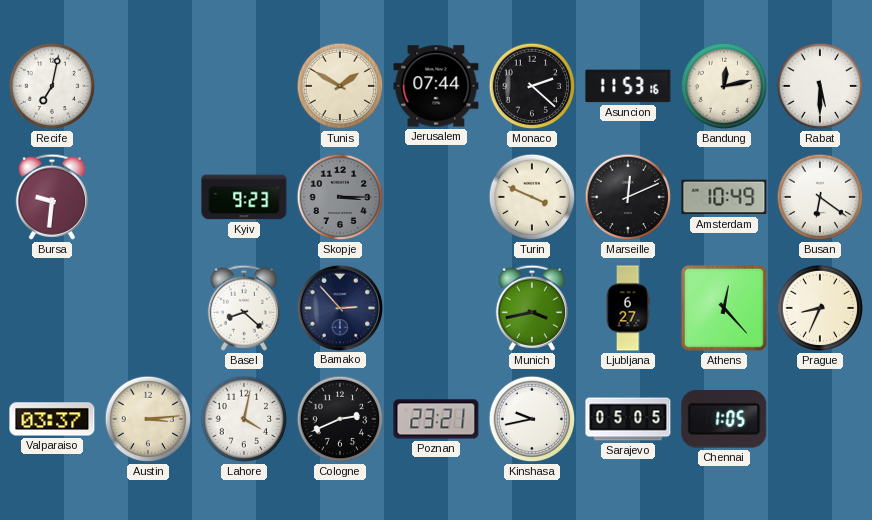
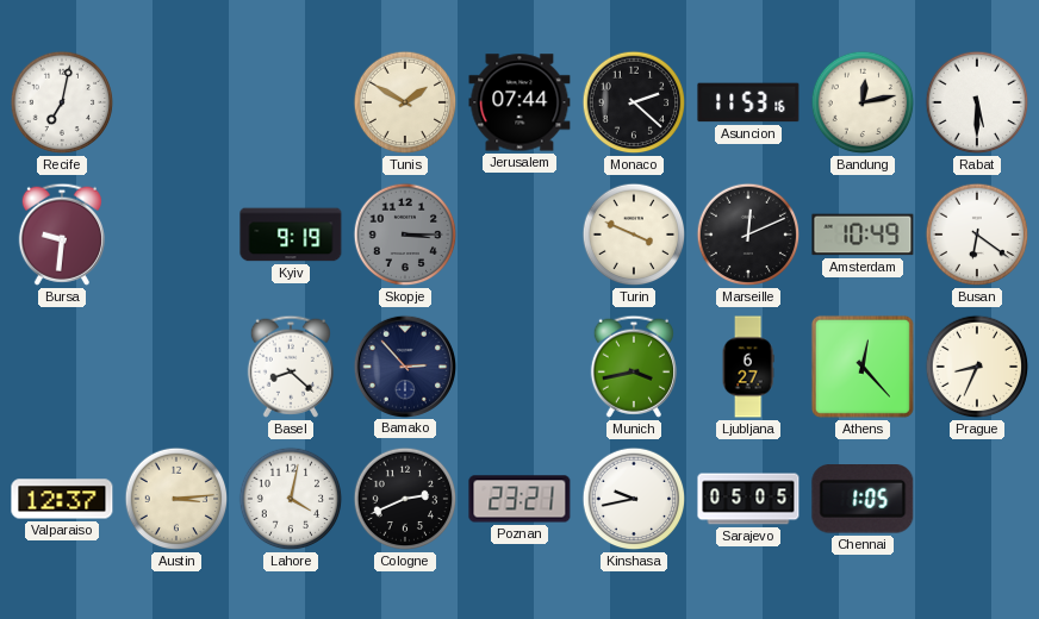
Kyiv: 9:23 -> 9:19 (291, 235)
Valparaiso: 03:37 -> 12:37 (62, 499)
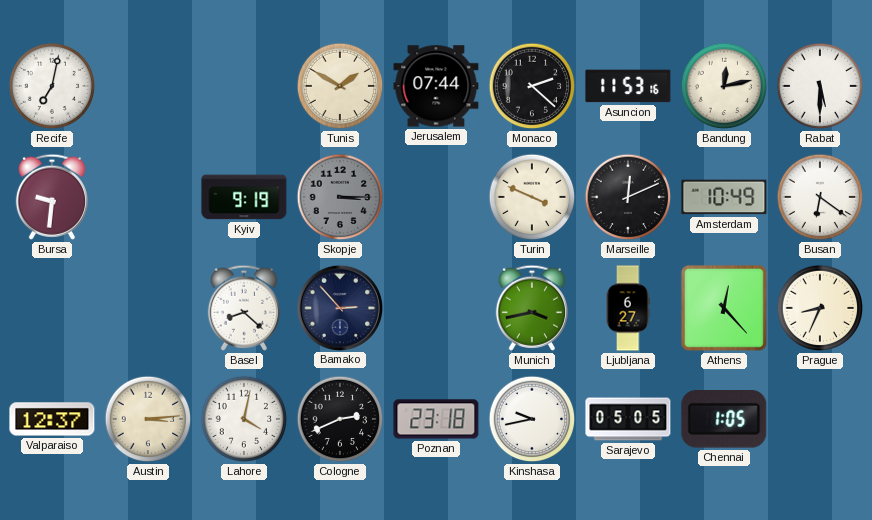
Poznan: 23:21 -> 23:18 (436, 419)
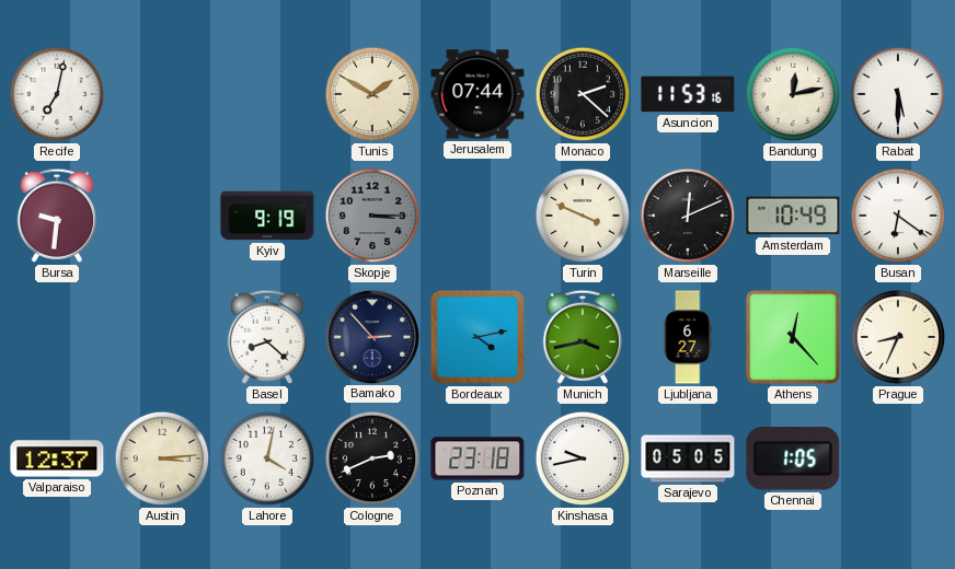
Bordeaux: none -> 4:13 (477, 337)
